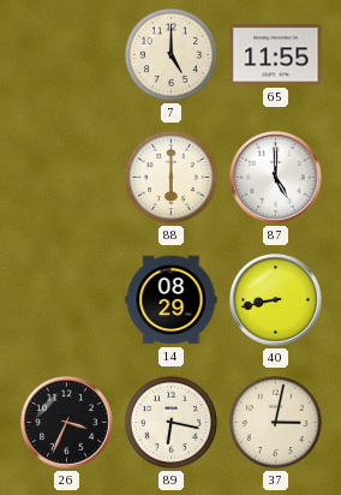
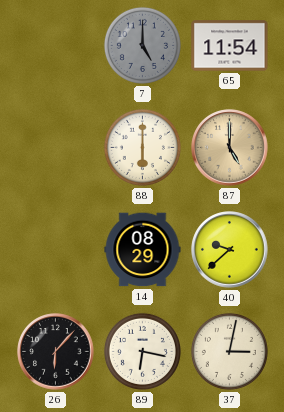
7 dial: cream -> grey (142, 45)
65: 11:55 -> 11:54 (230, 46)
87 dial: white -> champagne (230, 148)
40: 8:43 -> 9:38 (230, 250)
26: 3:34 -> 6:07 (56, 352)
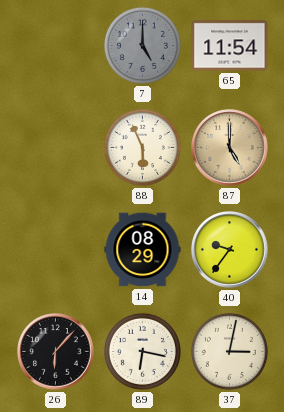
88: 6:00 -> 5:56 (142, 147)
40: 9:38 -> 9:36 (230, 250)
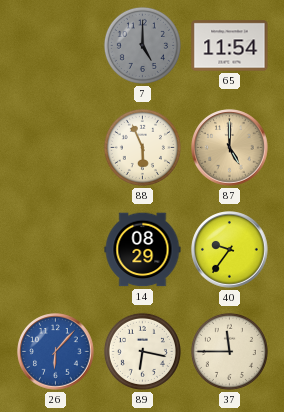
26 dial: black -> blue (56, 352)
37: 3:02 -> 11:45 (229, 351)
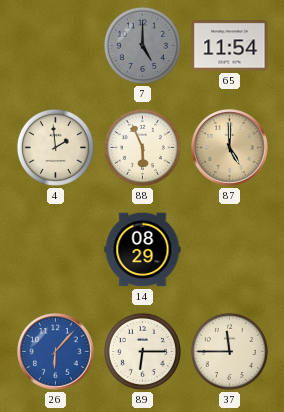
4: none -> 1:59 (55, 147)
40: 9:36 -> none (230, 250)
89: 6:17 -> 6:15 (142, 351)
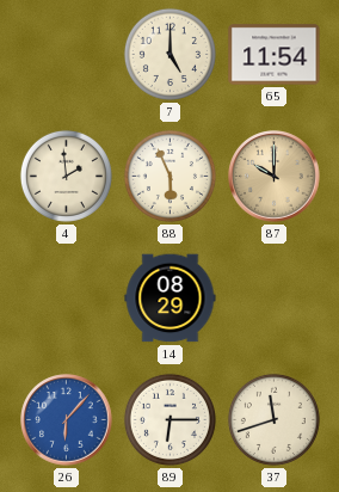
7 dial: grey -> cream (169, 54)
87: 5:00 -> 10:00 (275, 177)
37: 11:45 -> 11:42 (273, 419)
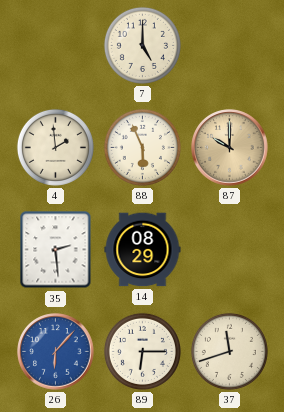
65: 11:54 -> none (275, 55)
35: none -> 2:29 (56, 250)
